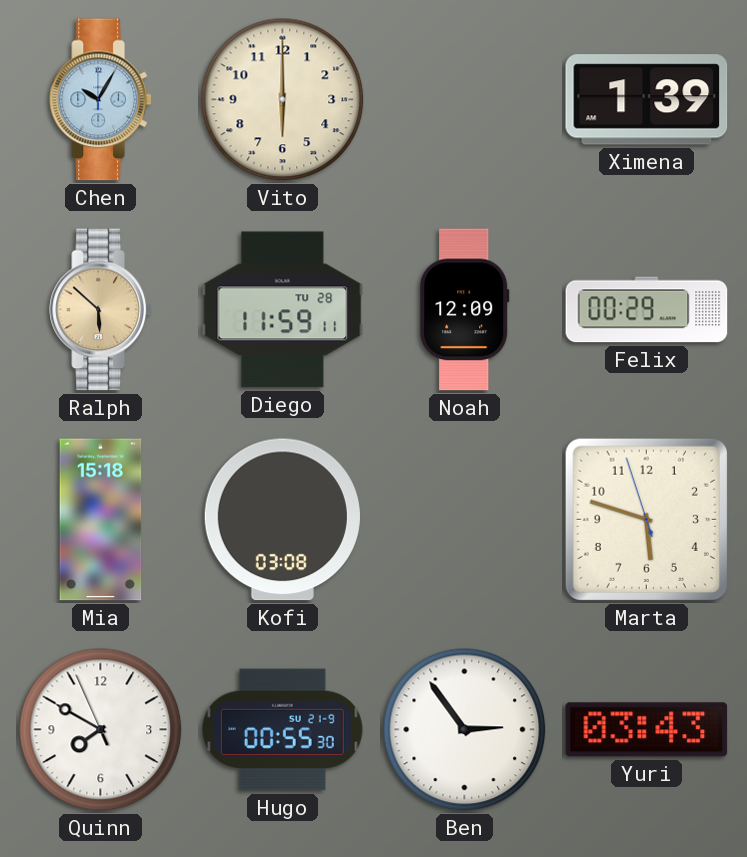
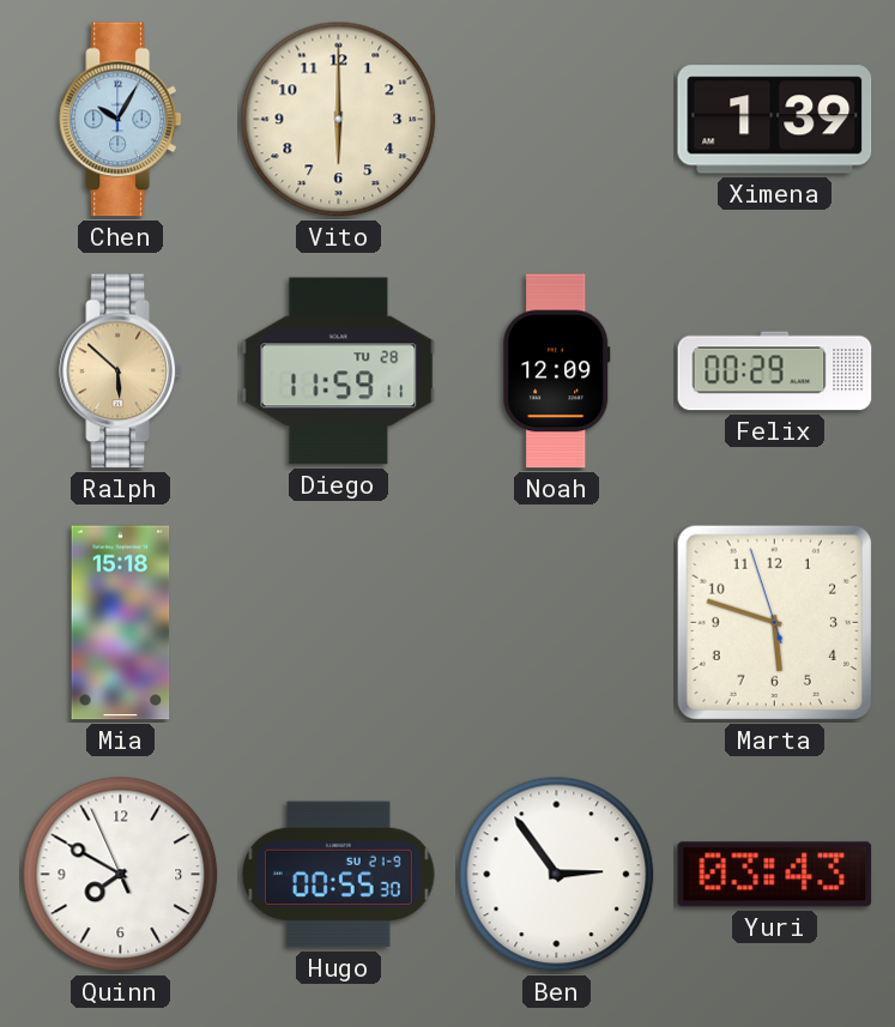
Kofi: 03:08 -> none (282, 520)
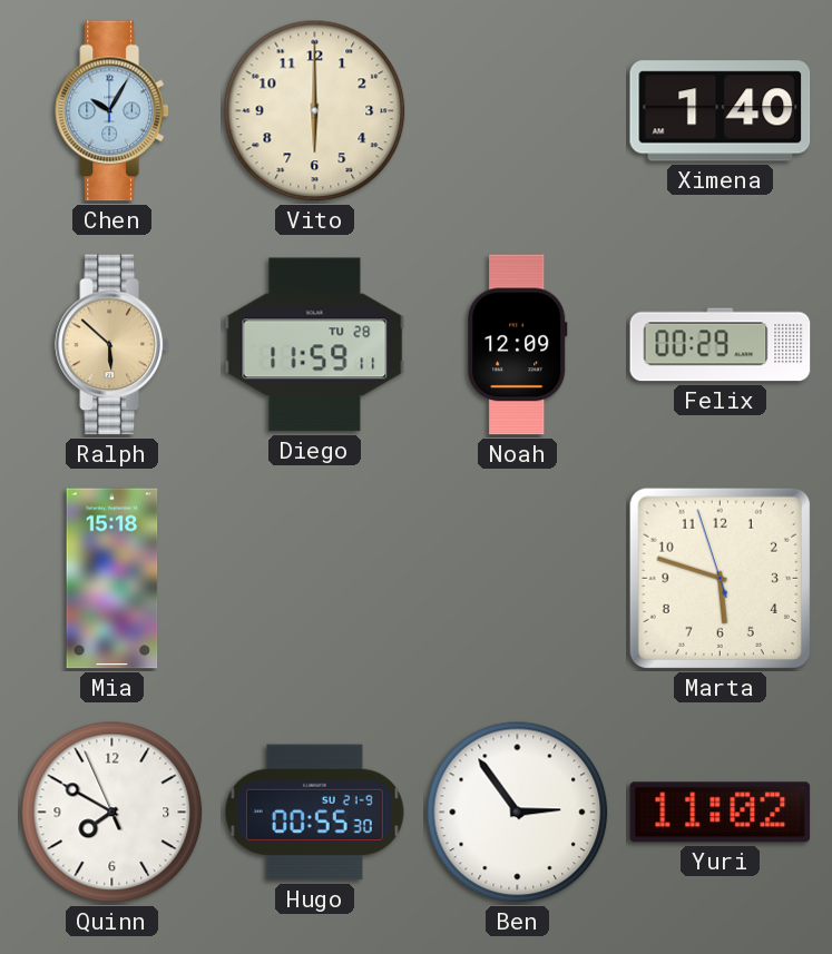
Ximena: 1:39 -> 1:40 (721, 111)
Yuri: 03:43 -> 11:02 (721, 813)
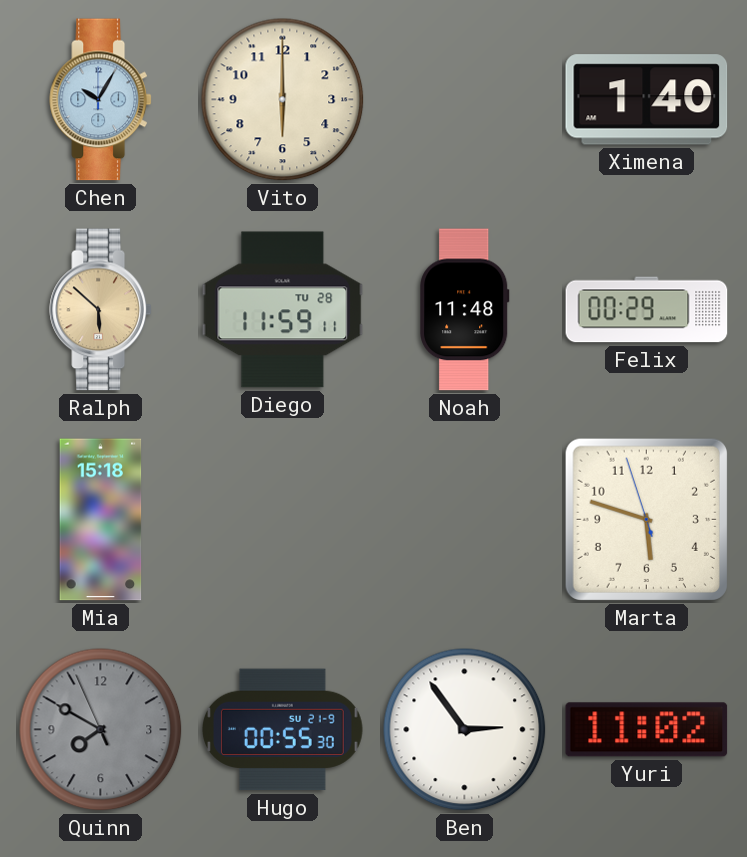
Noah: 12:09 -> 11:48 (465, 310)
Quinn dial: white -> grey (101, 730)
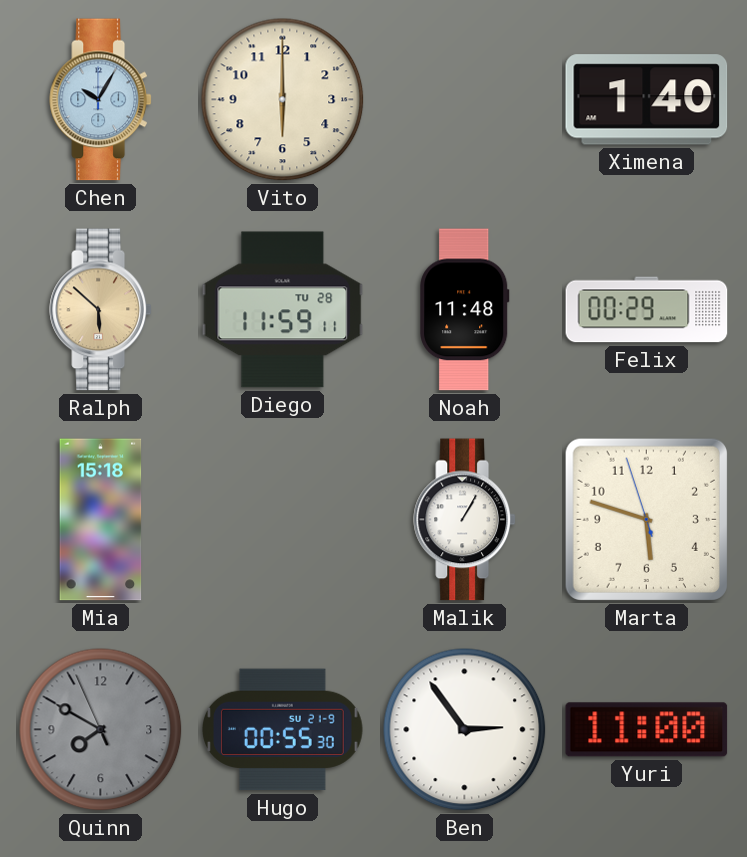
Malik: none -> 1:05 (464, 520)
Yuri: 11:02 -> 11:00 (647, 730)
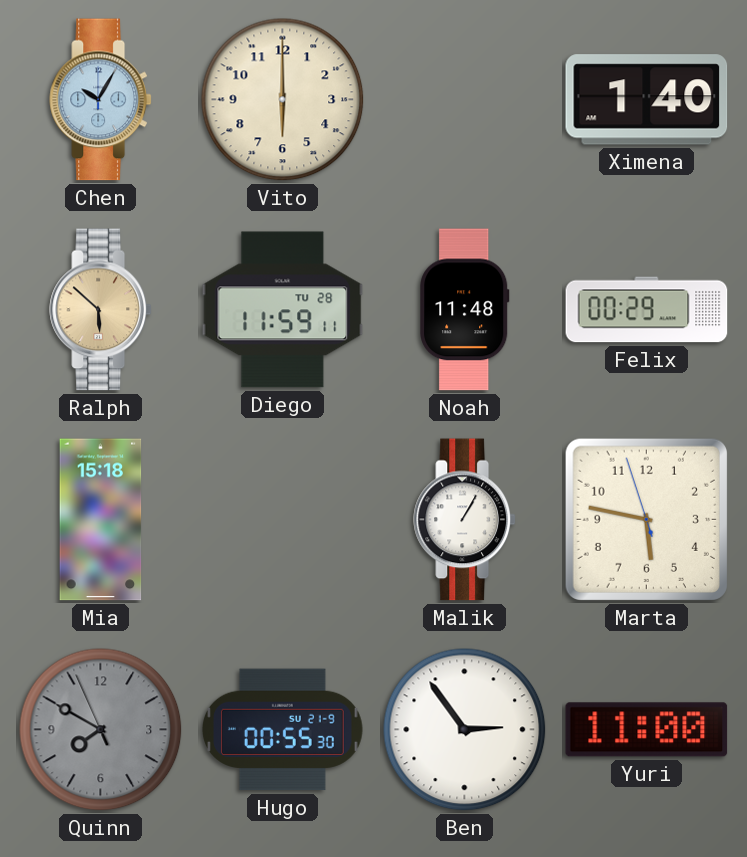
Marta: 5:47 -> 5:46 (646, 519)
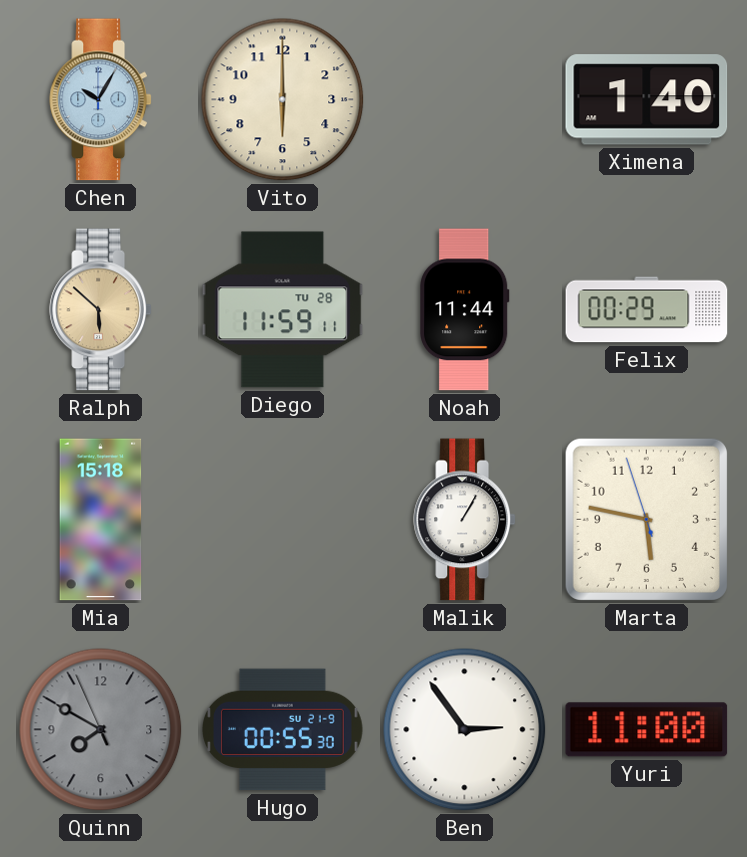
Noah: 11:48 -> 11:44 (465, 310)
